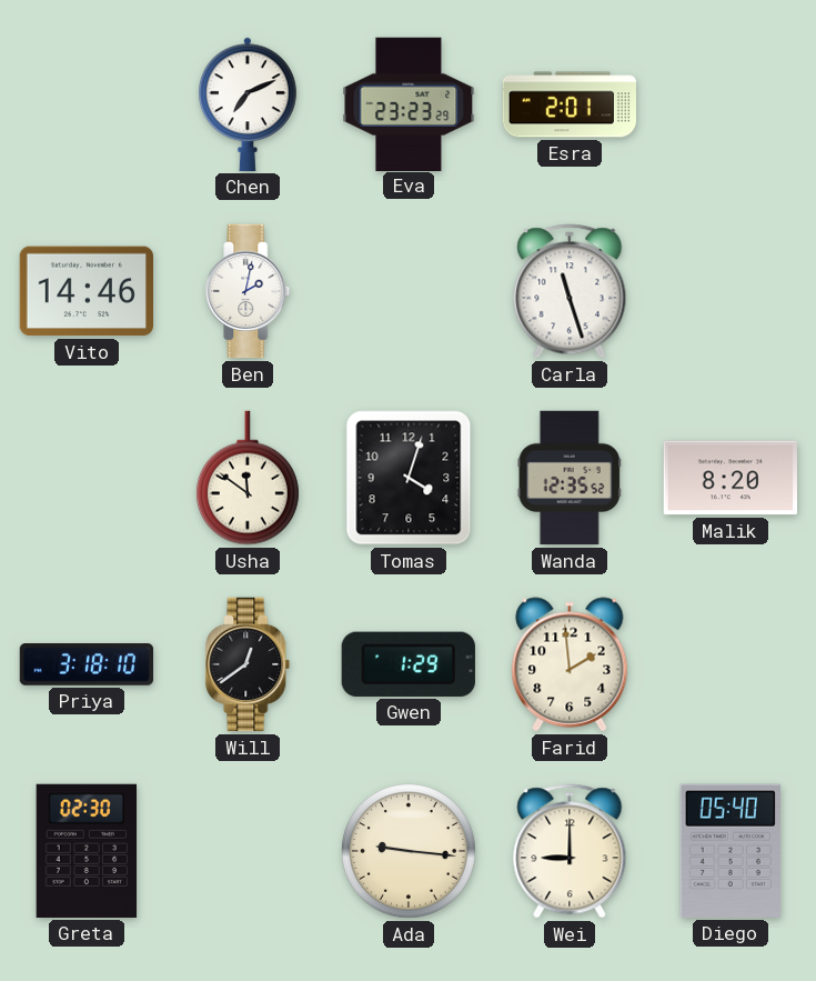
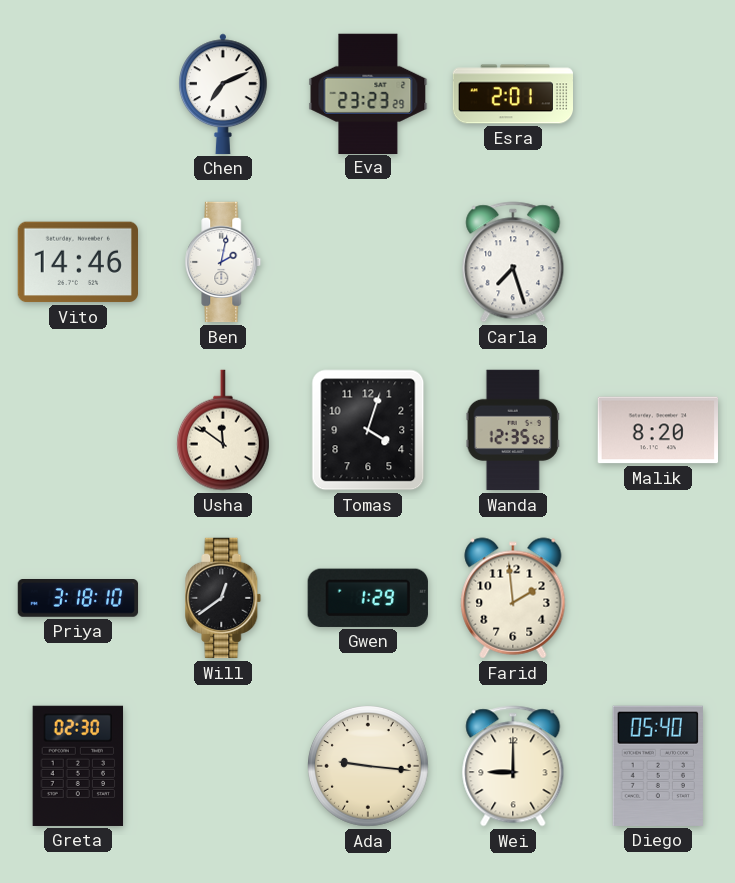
Carla: 11:27 -> 7:27 (513, 262)
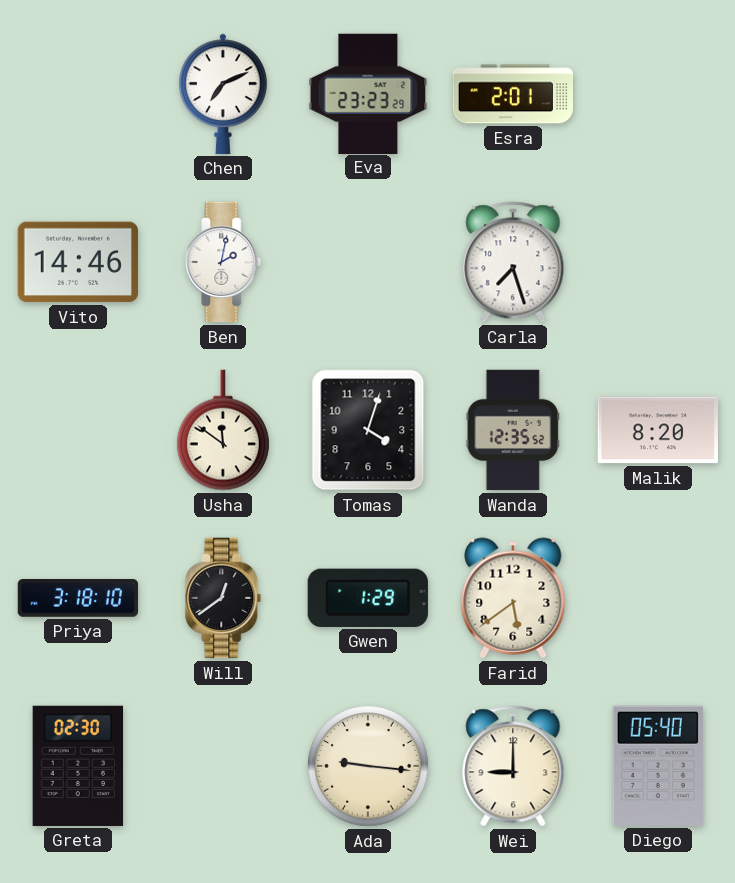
Farid: 1:59 -> 5:39 (513, 598)
